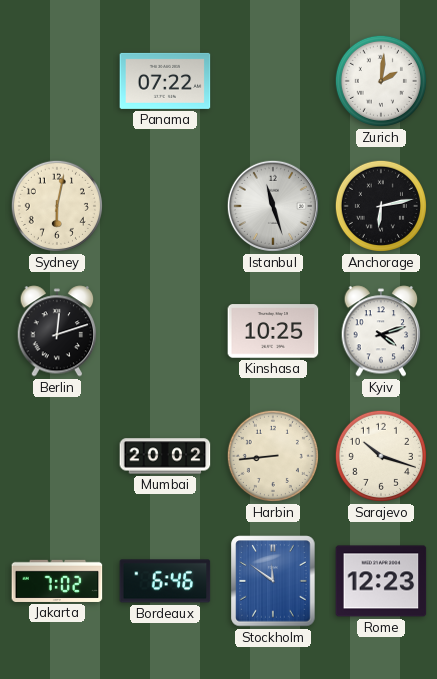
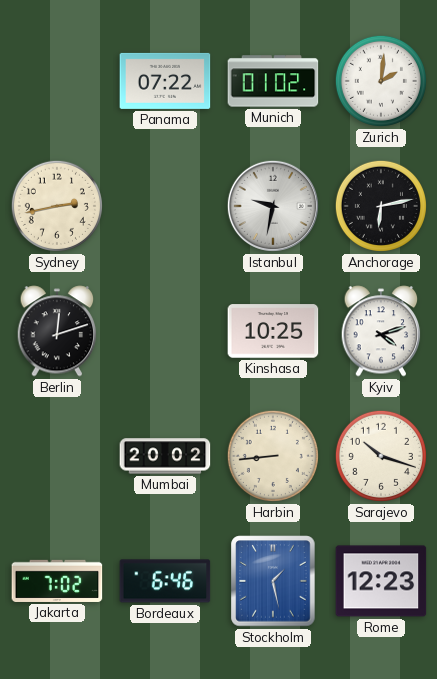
Munich: none -> 01:02 (273, 81)
Sydney: 6:02 -> 2:43 (57, 206)
Istanbul: 11:27 -> 9:32 (273, 206)
Stockholm: 11:51 -> 1:28 (273, 581)
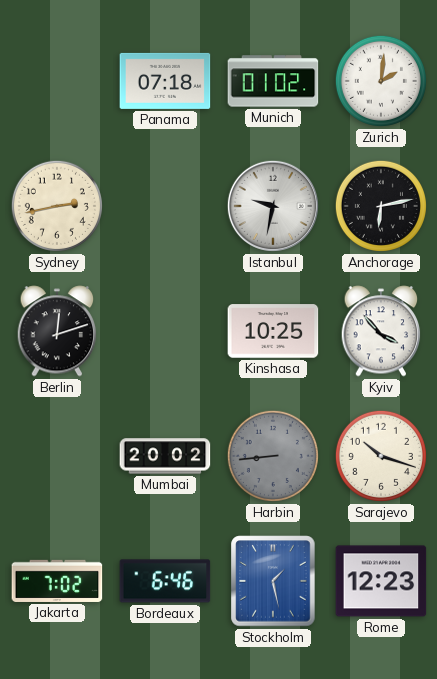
Panama: 07:22 -> 07:18 (165, 81)
Kyiv: 4:12 -> 3:53 (381, 331)
Harbin dial: cream -> grey (273, 456)
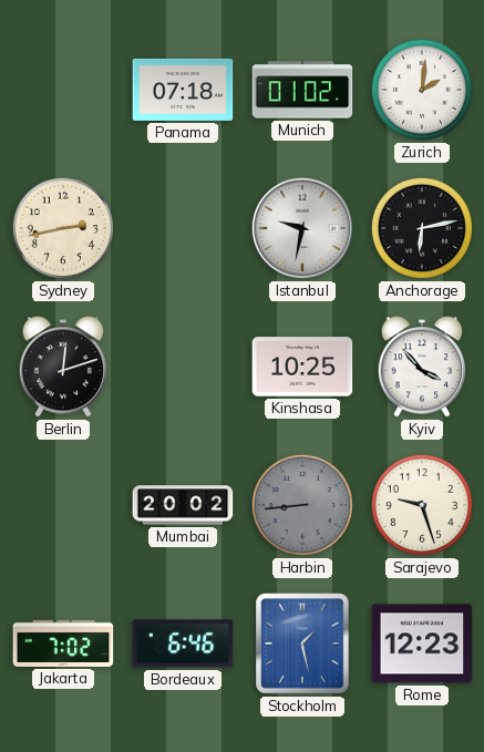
Sarajevo: 10:18 -> 9:27 (422, 505)
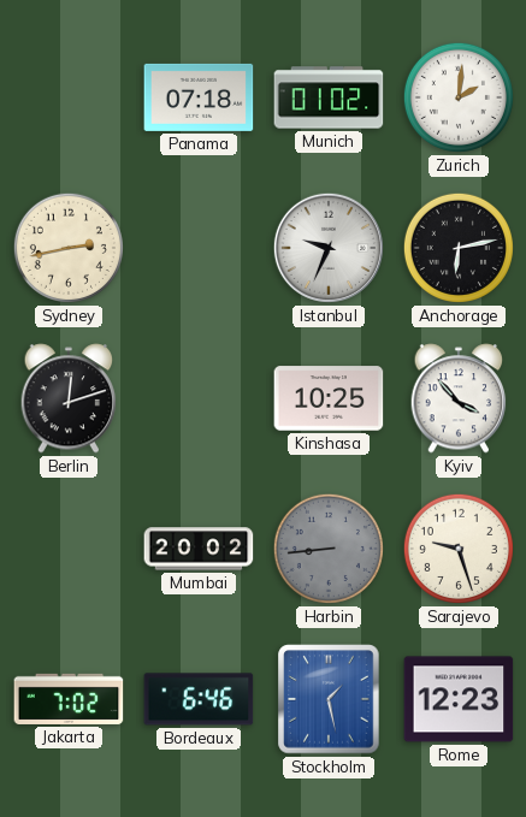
Istanbul: 9:32 -> 9:34 (329, 248)
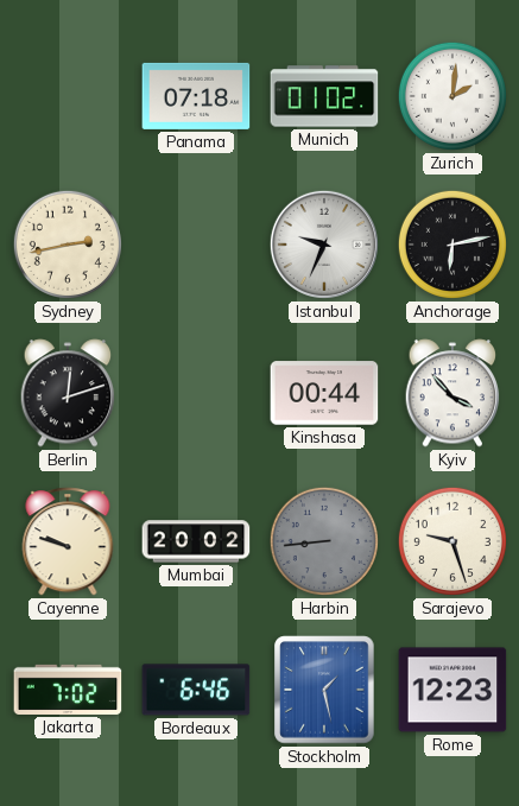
Kinshasa: 10:25 -> 00:44 (324, 393)
Cayenne: none -> 9:48 (68, 541)
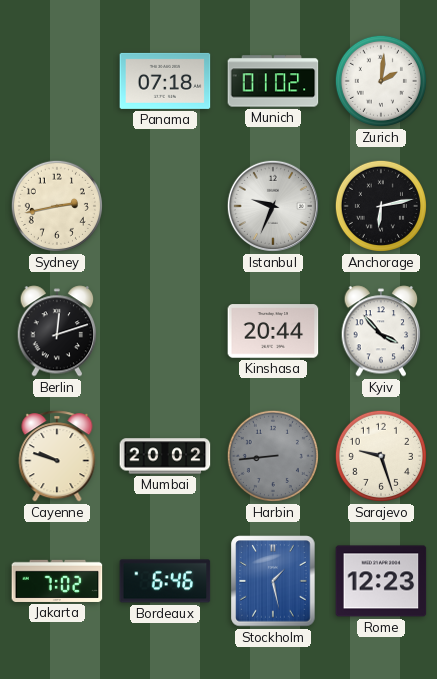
Kinshasa: 00:44 -> 20:44 (273, 331)
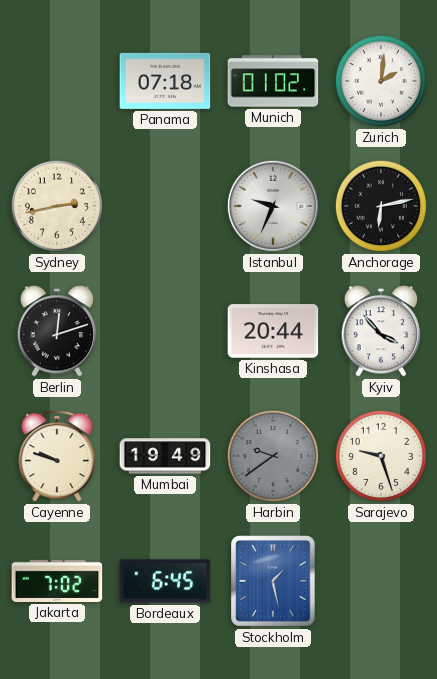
Mumbai: 20:02 -> 19:49 (165, 456)
Harbin: 8:44 -> 9:39 (273, 456)
Bordeaux: 6:46 -> 6:45 (165, 581)
Rome: 12:23 -> none (381, 581)
